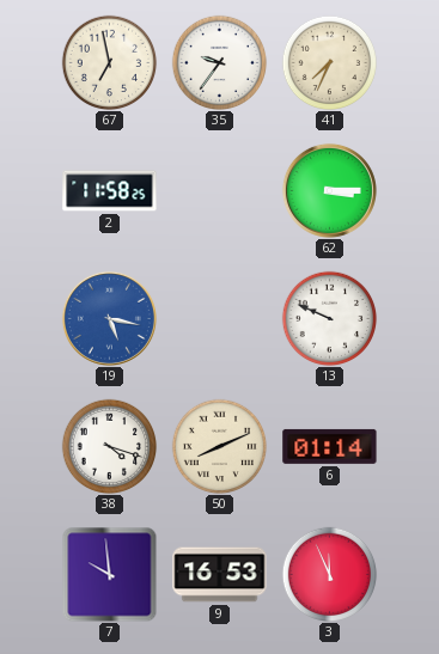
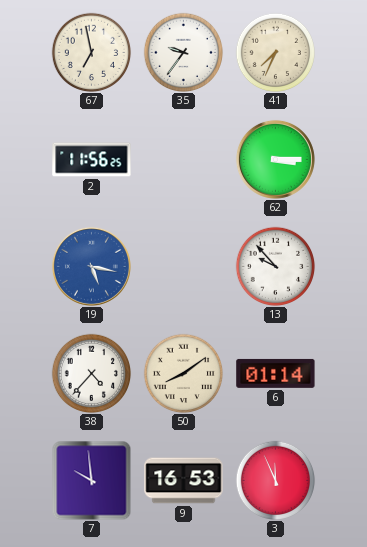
2: 11:58 -> 11:56 (92, 160)
13: 9:49 -> 9:53 (275, 266)
38: 4:18 -> 4:37 (91, 373)
50: 8:11 -> 8:09 (183, 373)
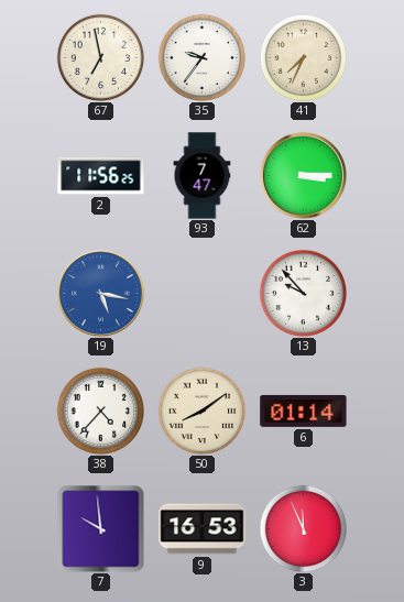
93: none -> 7:47 (203, 176)
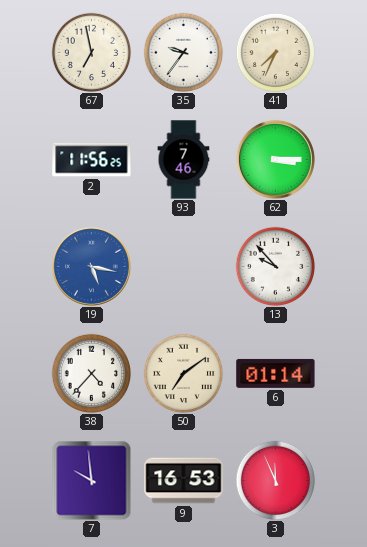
93: 7:47 -> 7:46 (184, 160)
50: 8:09 -> 7:09 (183, 373)
